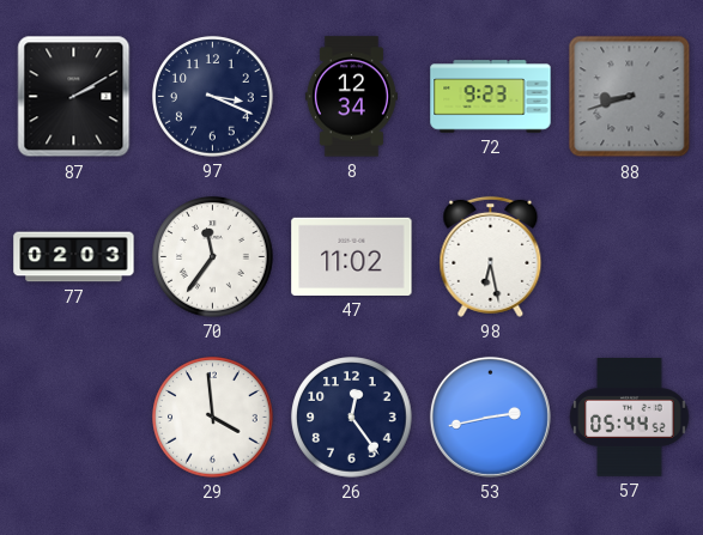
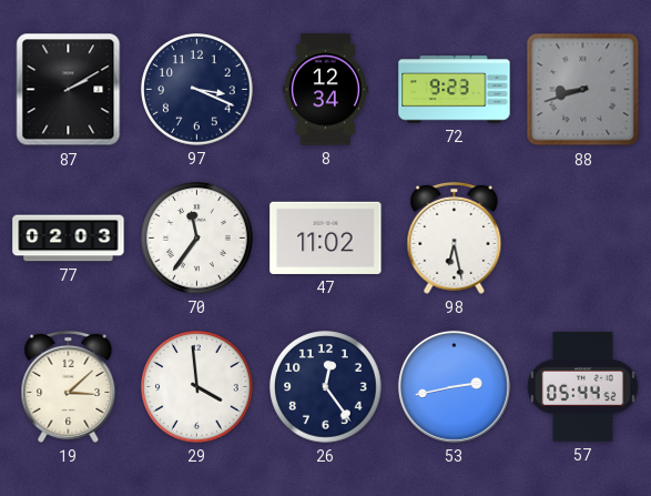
19: none -> 3:08 (69, 386)
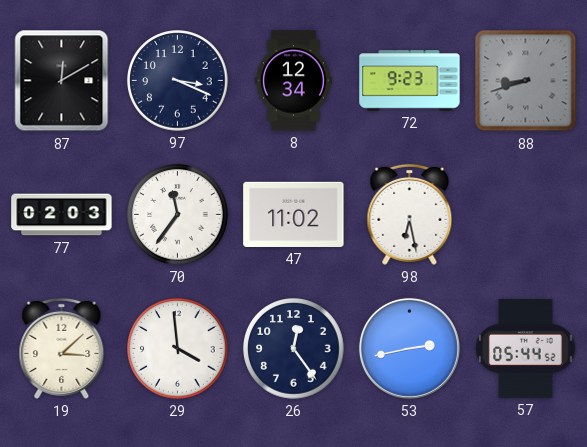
87: 2:10 -> 12:10 (62, 81)
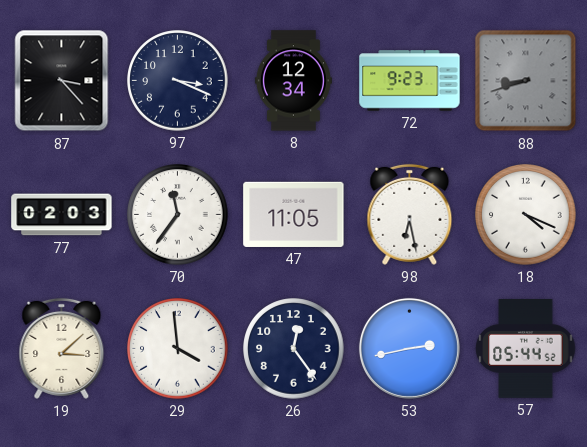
87: 12:10 -> 3:23 (62, 81)
47: 11:02 -> 11:05 (294, 214)
18: none -> 4:19 (526, 215)
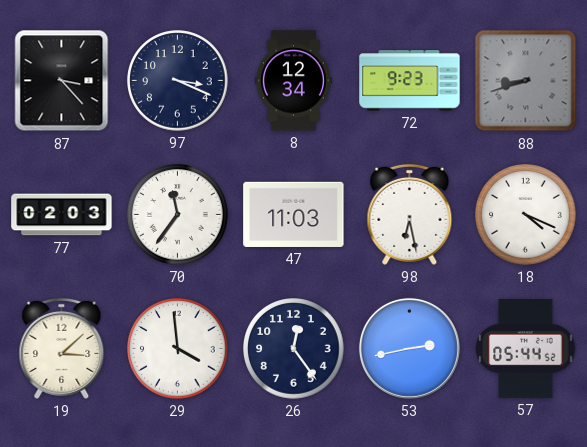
47: 11:05 -> 11:03 (294, 214)
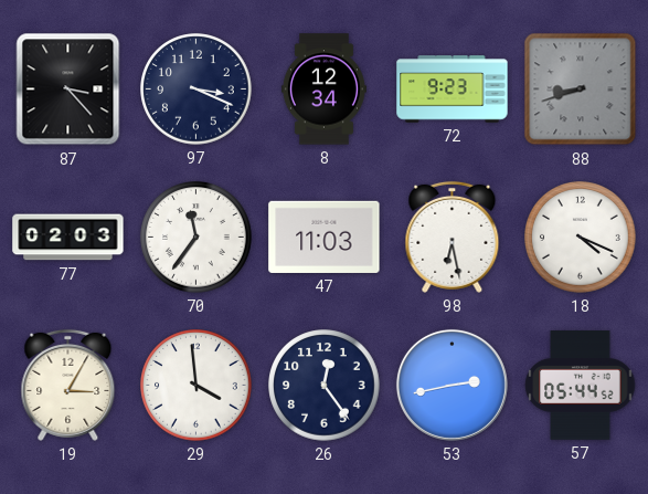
19: 3:08 -> 3:05 (68, 385)
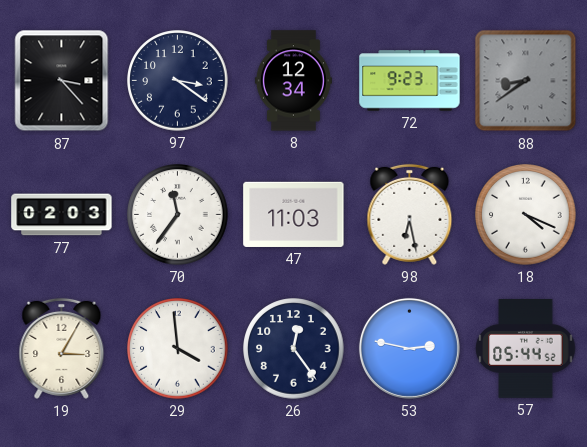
97: 3:19 -> 3:21 (178, 81)
88: 8:42 -> 8:39 (526, 81)
53: 2:43 -> 2:47 (409, 348)
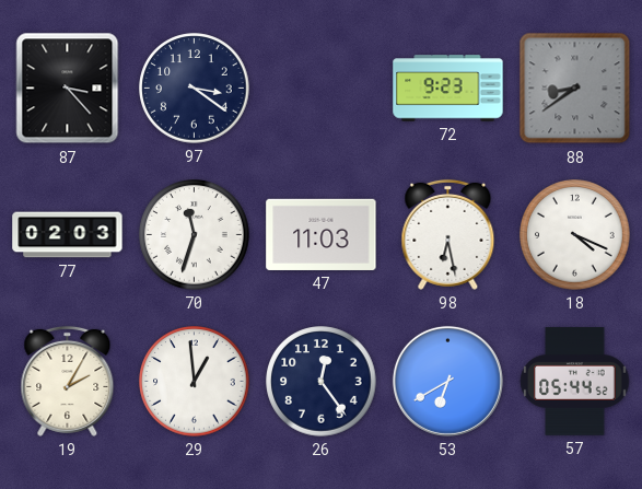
8: 12:34 -> none (293, 81)
70: 11:36 -> 11:33 (195, 235)
19: 3:05 -> 2:05 (68, 381)
29: 3:59 -> 12:59 (195, 382)
53: 2:47 -> 6:40 (447, 381)
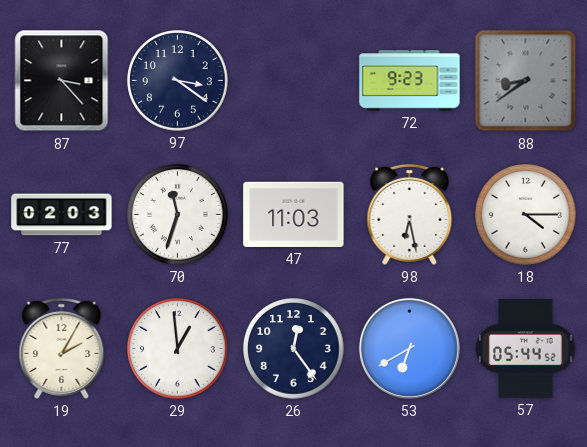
18: 4:19 -> 4:15 (526, 215)
